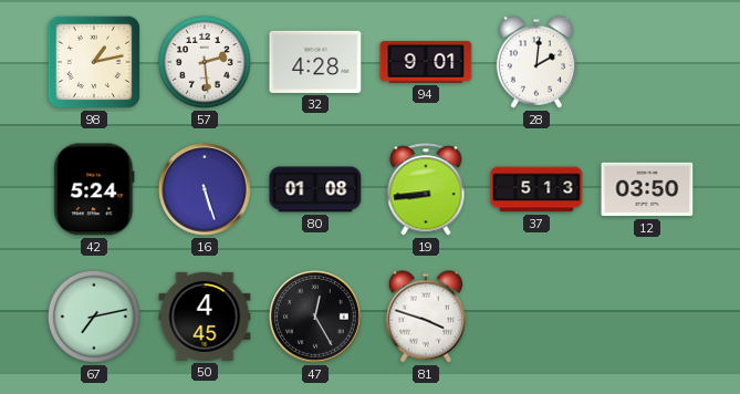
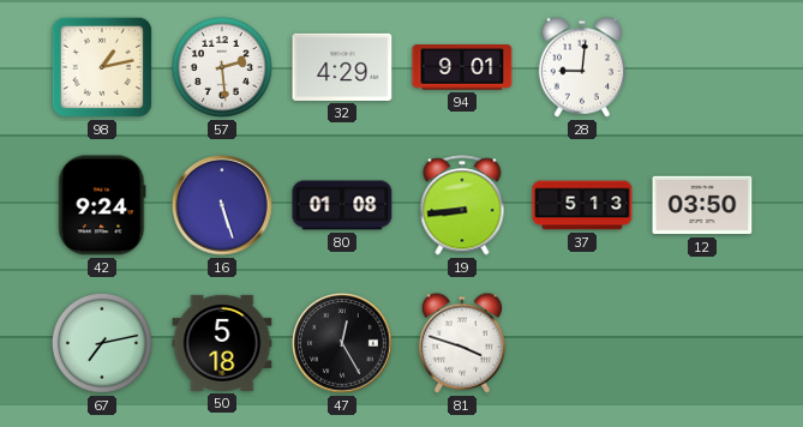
32: 4:28 -> 4:29 (342, 67)
28: 2:01 -> 9:01 (582, 67)
42: 5:24 -> 9:24 (102, 205)
50: 4:45 -> 5:18 (222, 343)
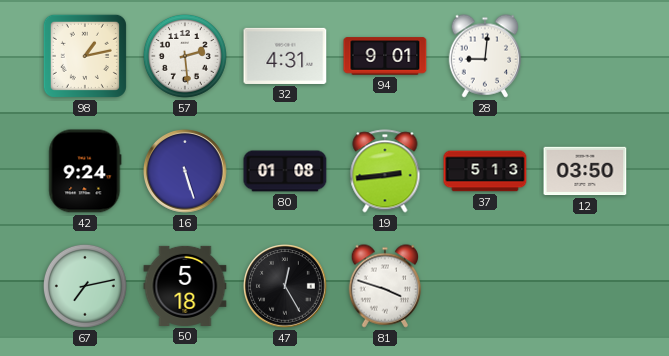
32: 4:29 -> 4:31 (285, 56)
19: 8:44 -> 2:44 (385, 171)
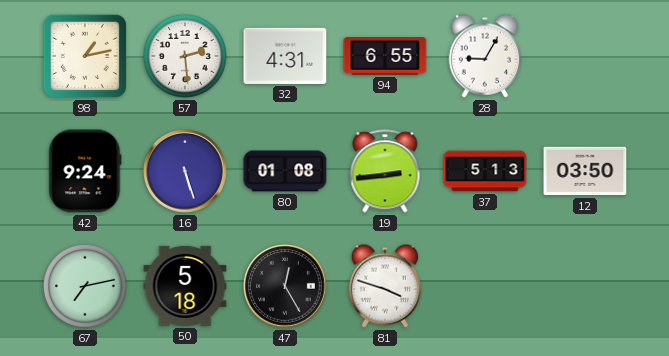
94: 9:01 -> 6:55 (385, 56)
28: 9:01 -> 9:05 (485, 56)
